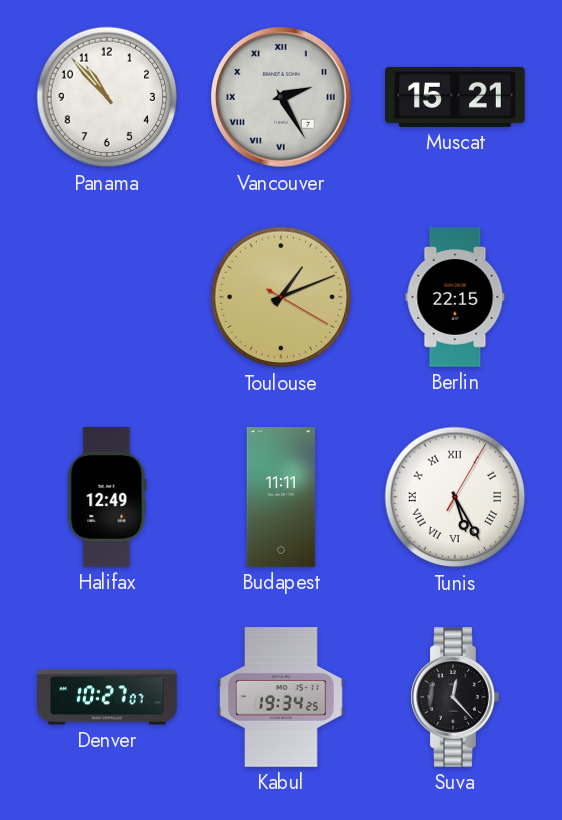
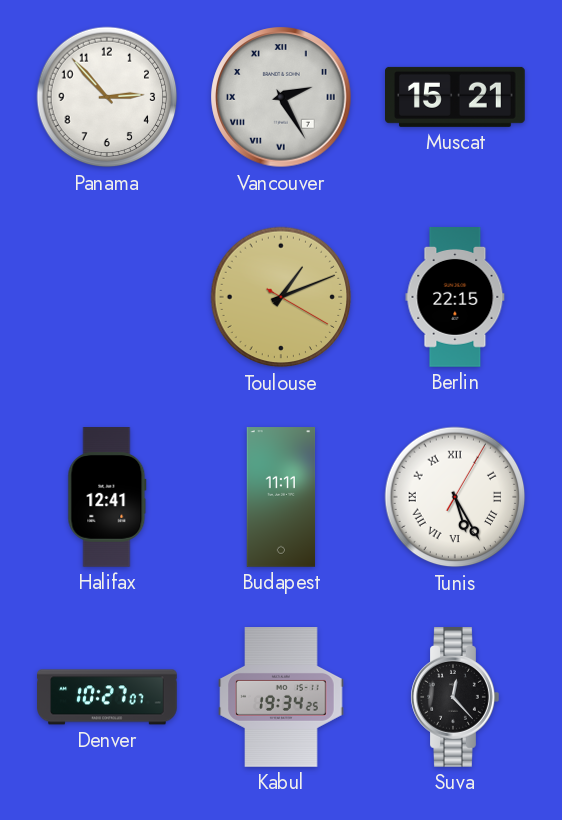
Panama: 10:53 -> 2:53 (107, 97)
Halifax: 12:49 -> 12:41 (107, 497)
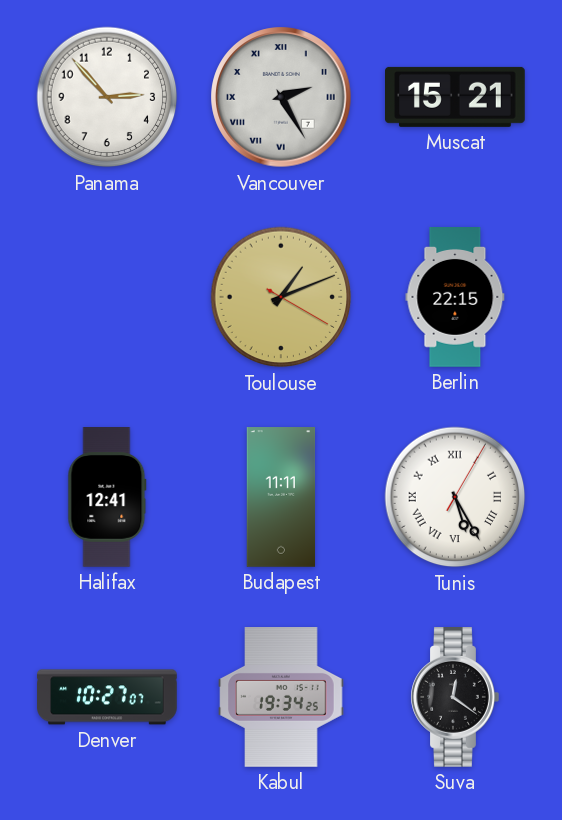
Suva: 12:23 -> 12:21 (455, 698)
